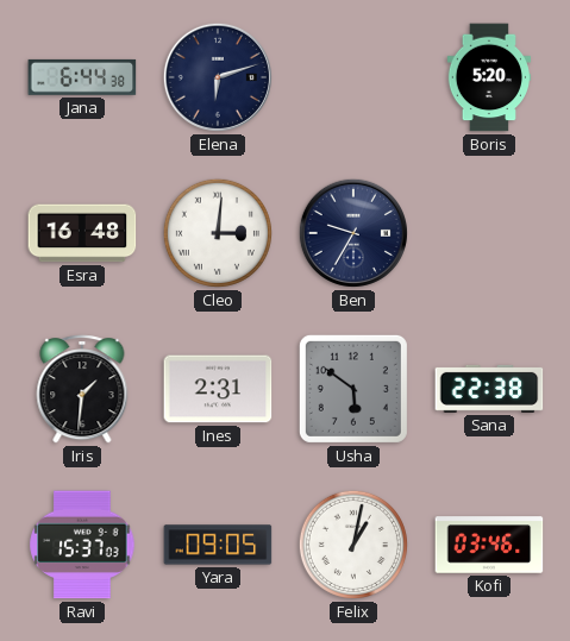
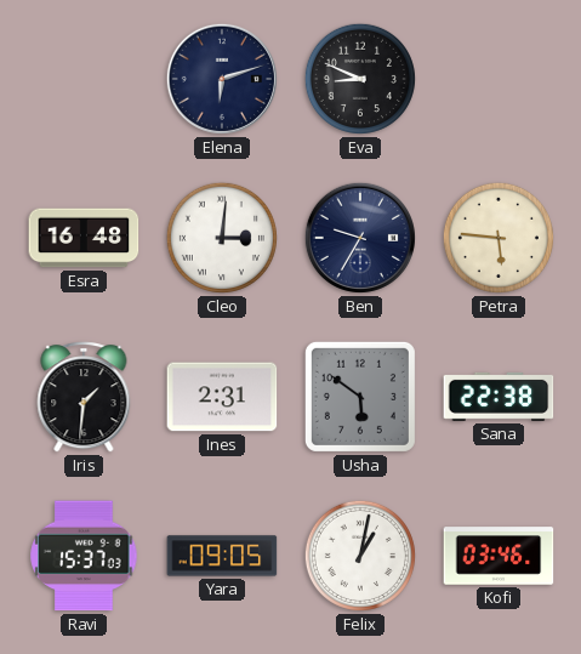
Jana: 6:44 -> none (82, 77)
Eva: none -> 8:49 (360, 79)
Boris: 5:20 -> none (489, 77)
Petra: none -> 5:46 (499, 238)
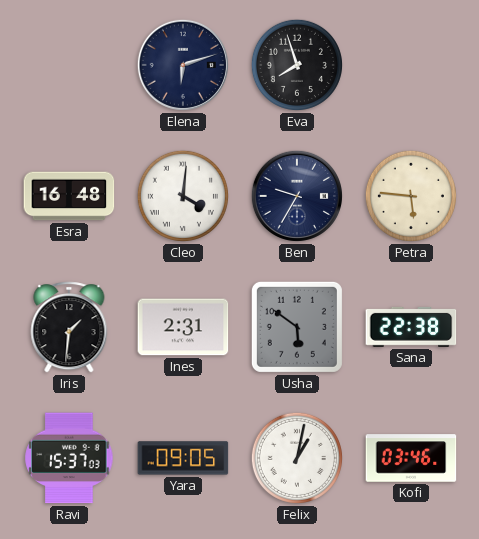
Eva: 8:49 -> 7:57 (297, 65)
Cleo: 3:01 -> 4:01 (183, 196)
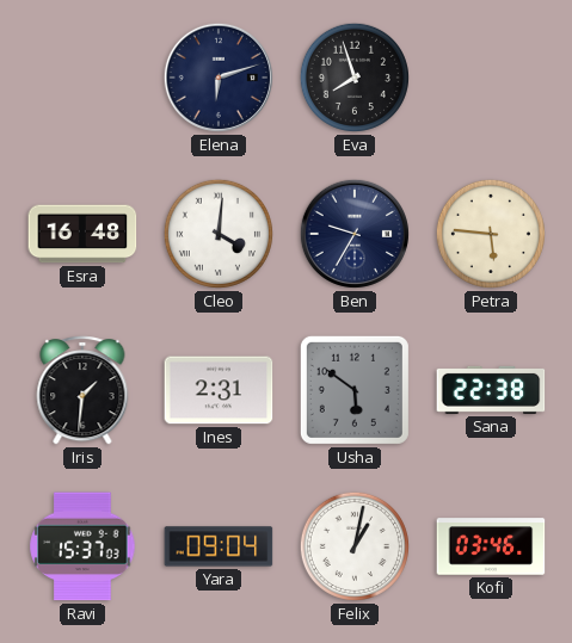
Yara: 09:05 -> 09:04 (219, 546)
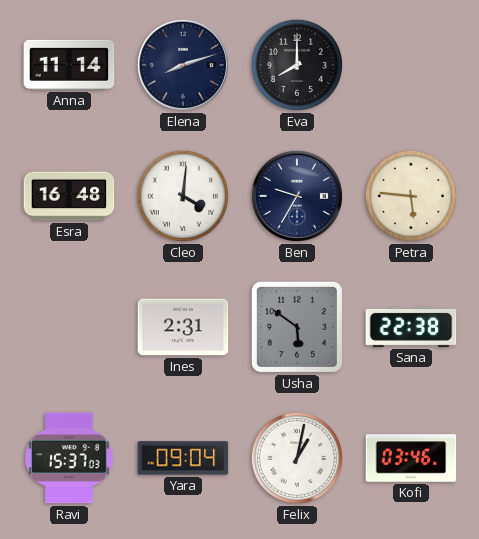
Anna: none -> 11:14 (69, 65)
Elena: 6:12 -> 8:12 (183, 65)
Eva: 7:57 -> 8:00 (297, 65)
Iris: 1:31 -> none (82, 390)
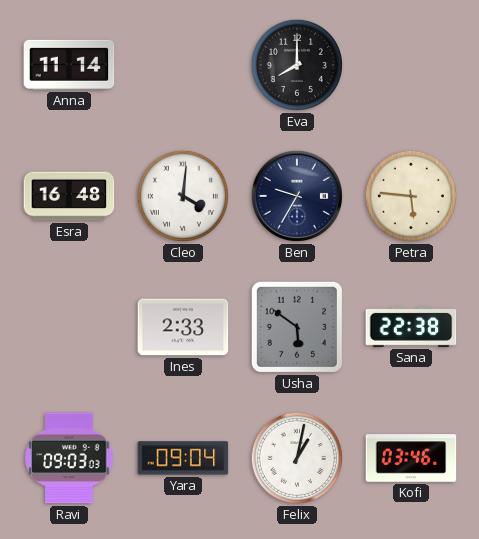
Elena: 8:12 -> none (183, 65)
Ines: 2:31 -> 2:33 (183, 327)
Ravi: 15:37 -> 09:03 (69, 458)
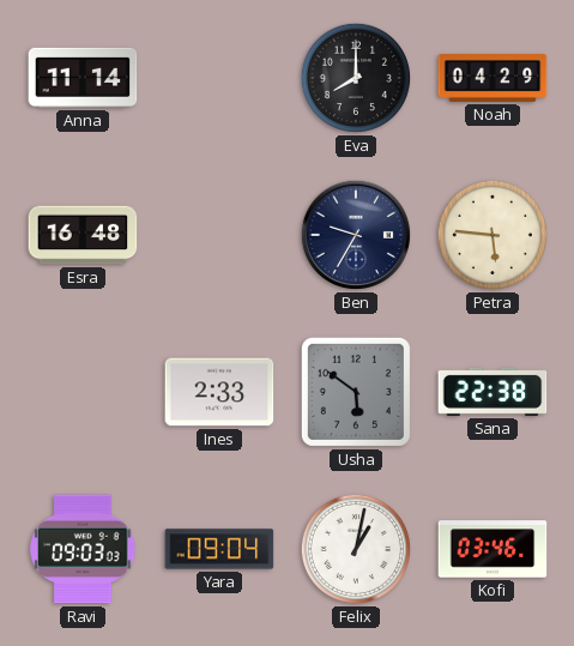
Noah: none -> 04:29 (493, 79)
Cleo: 4:01 -> none (183, 196)
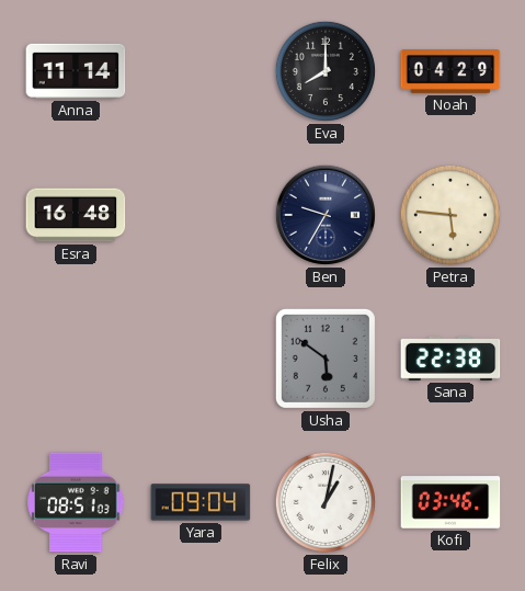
Ines: 2:33 -> none (219, 392)
Ravi: 09:03 -> 08:51 (76, 502)
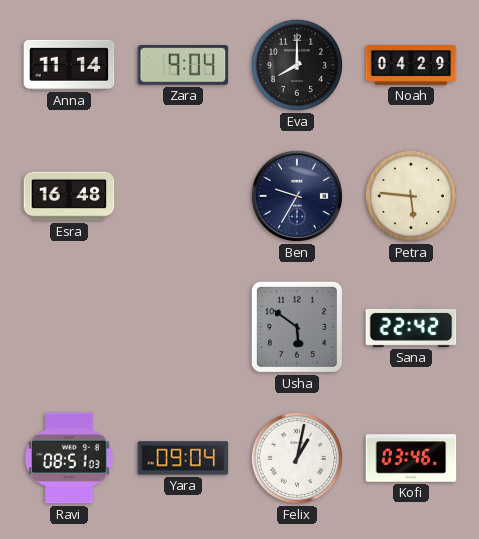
Zara: none -> 9:04 (183, 65)
Sana: 22:38 -> 22:42 (411, 327)
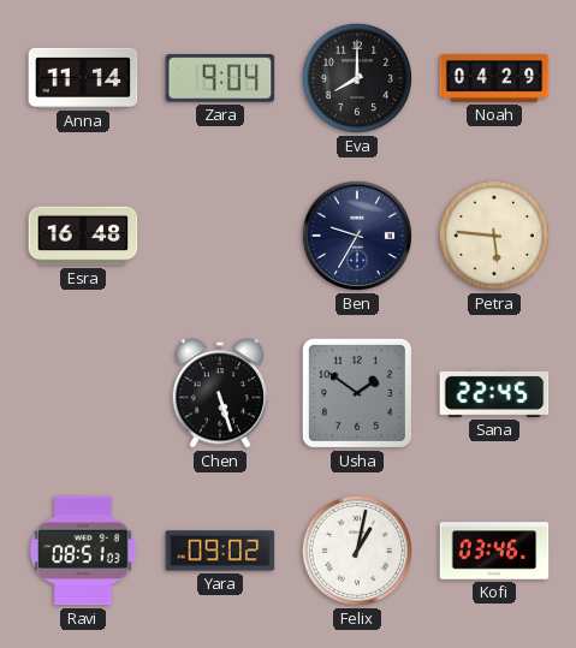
Chen: none -> 5:27 (220, 393)
Usha: 5:51 -> 1:51 (357, 393)
Sana: 22:42 -> 22:45 (494, 393)
Yara: 09:04 -> 09:02 (220, 551)
